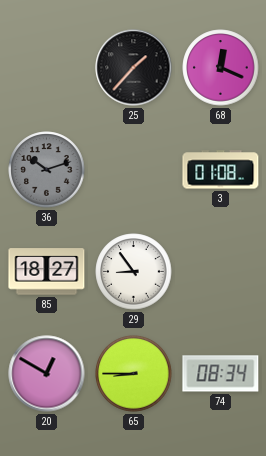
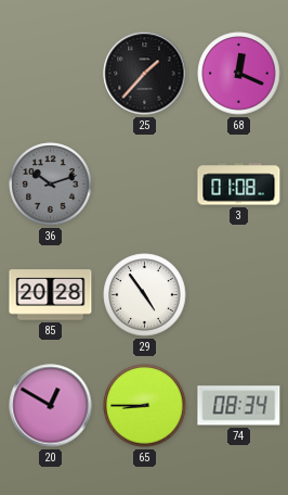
85: 18:27 -> 20:28 (51, 295)
29: 8:54 -> 4:54 (145, 295)
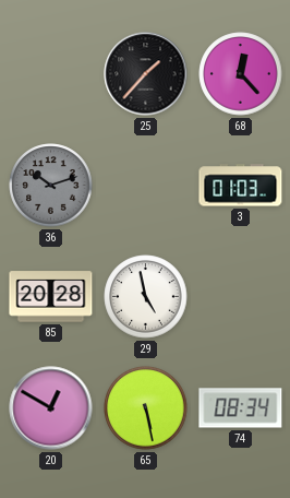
68: 12:19 -> 12:23 (241, 74)
3: 01:08 -> 01:03 (241, 186)
29: 4:54 -> 4:58 (146, 297)
65: 8:45 -> 5:28 (146, 408)
